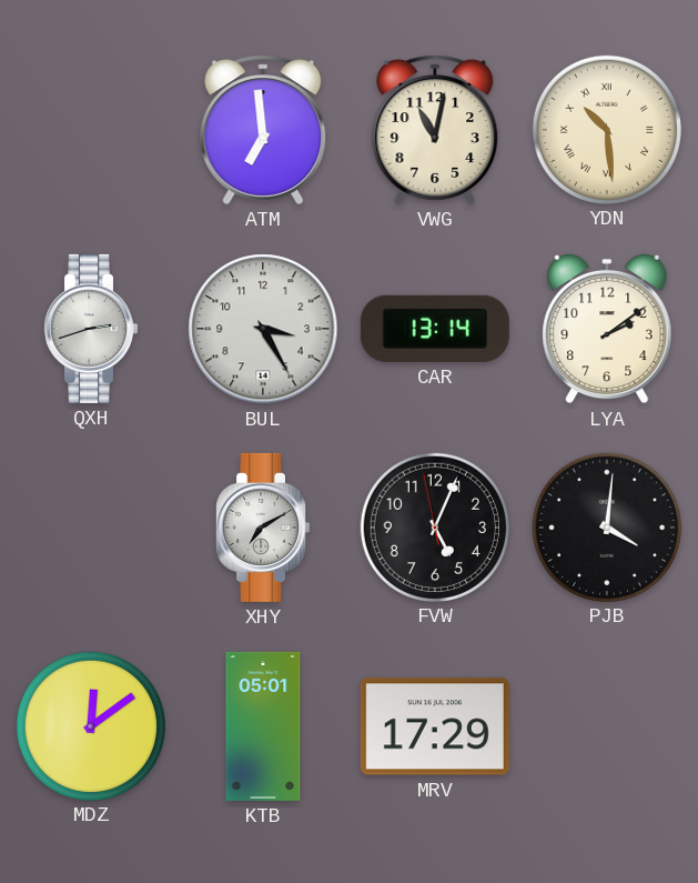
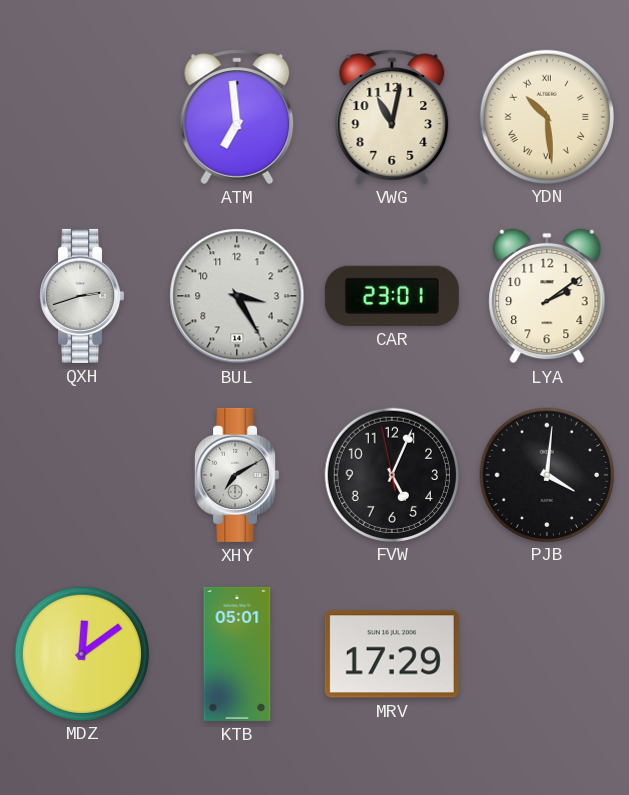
CAR: 13:14 -> 23:01 (392, 296)
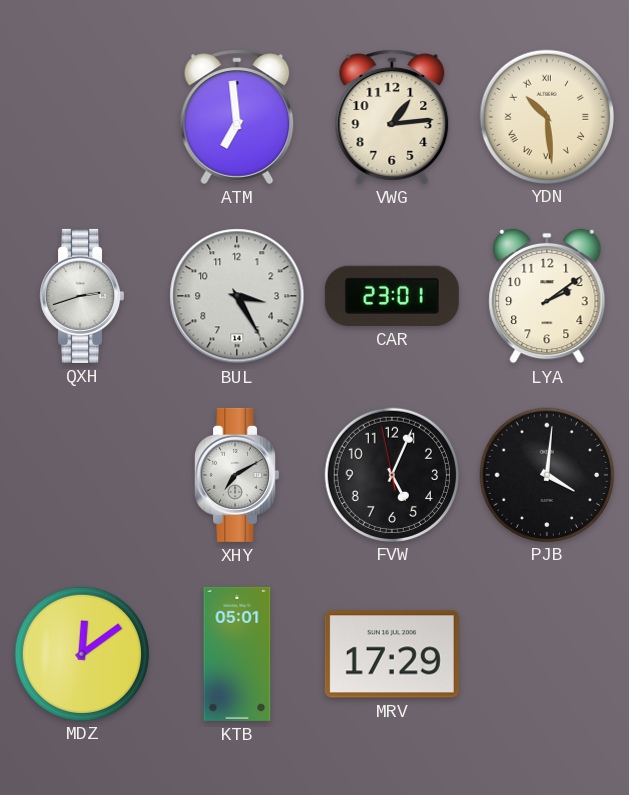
VWG: 11:02 -> 1:14 (392, 117)
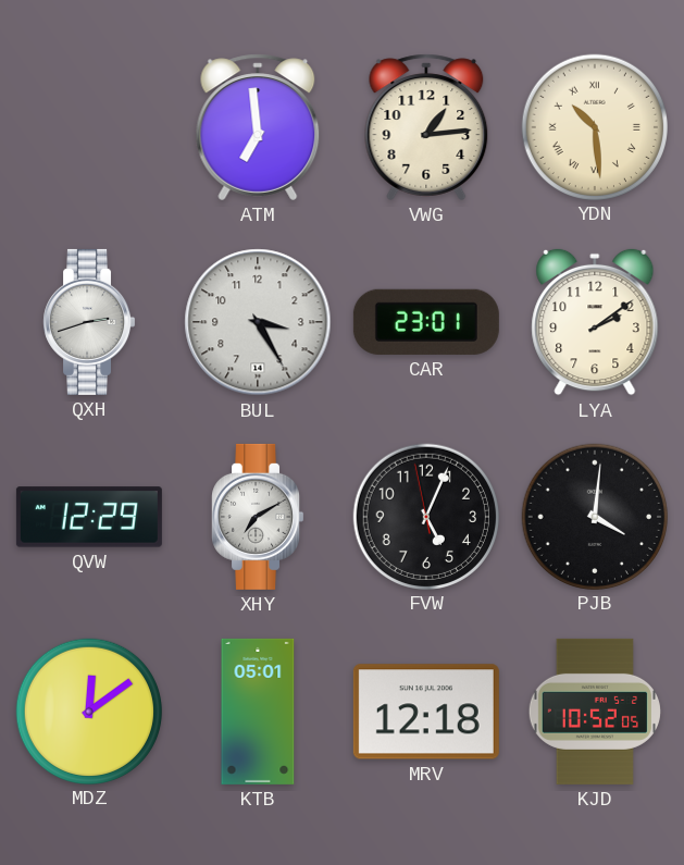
QVW: none -> 12:29 (89, 517)
MRV: 17:29 -> 12:18 (426, 712)
KJD: none -> 10:52 (595, 712)
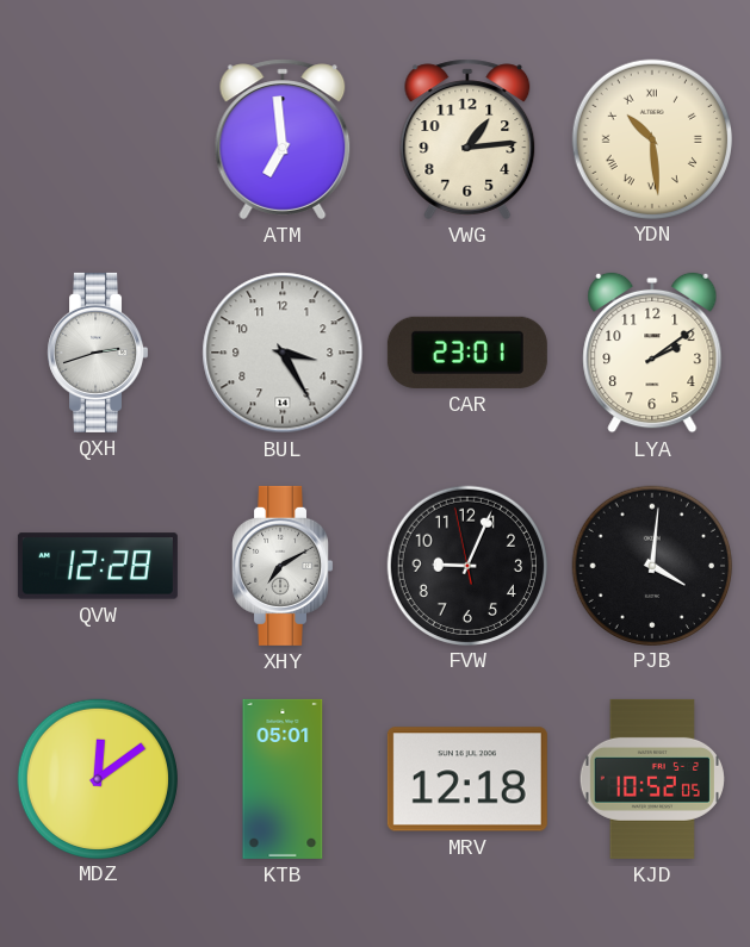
QVW: 12:29 -> 12:28 (98, 566)
FVW: 5:03 -> 9:03 (466, 565)
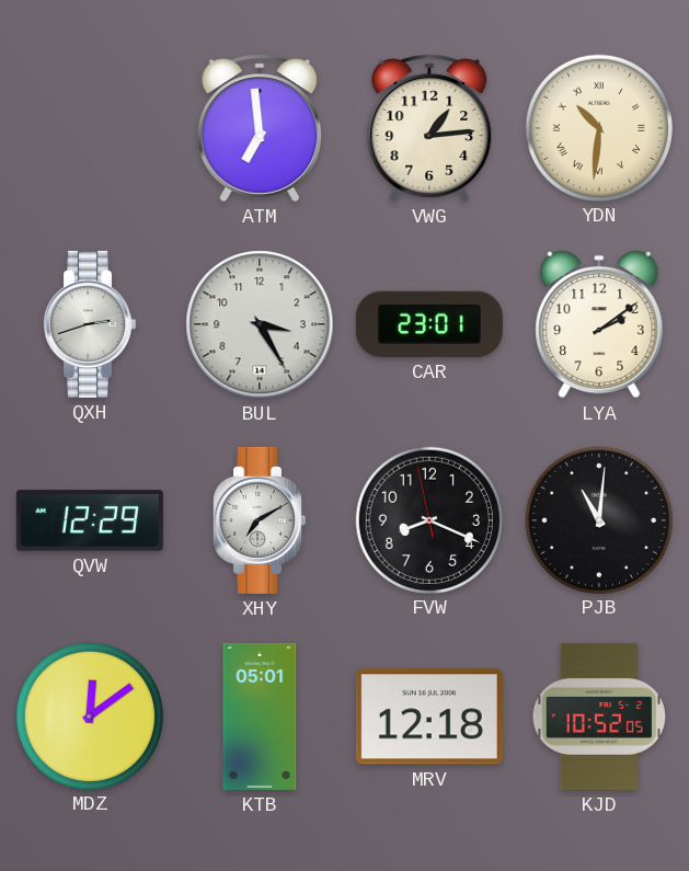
YDN: 10:29 -> 10:31 (598, 127)
QVW: 12:28 -> 12:29 (90, 520)
FVW: 9:03 -> 8:18 (428, 519)
PJB: 4:01 -> 11:01 (598, 519)
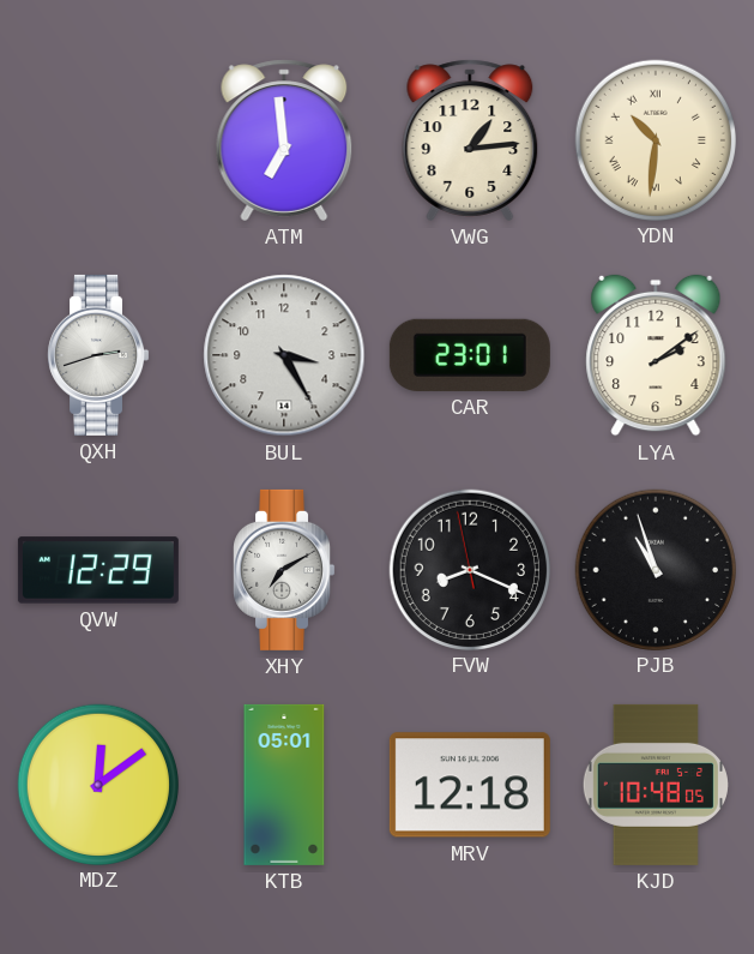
PJB: 11:01 -> 10:57 (655, 569)
KJD: 10:52 -> 10:48 (656, 785)
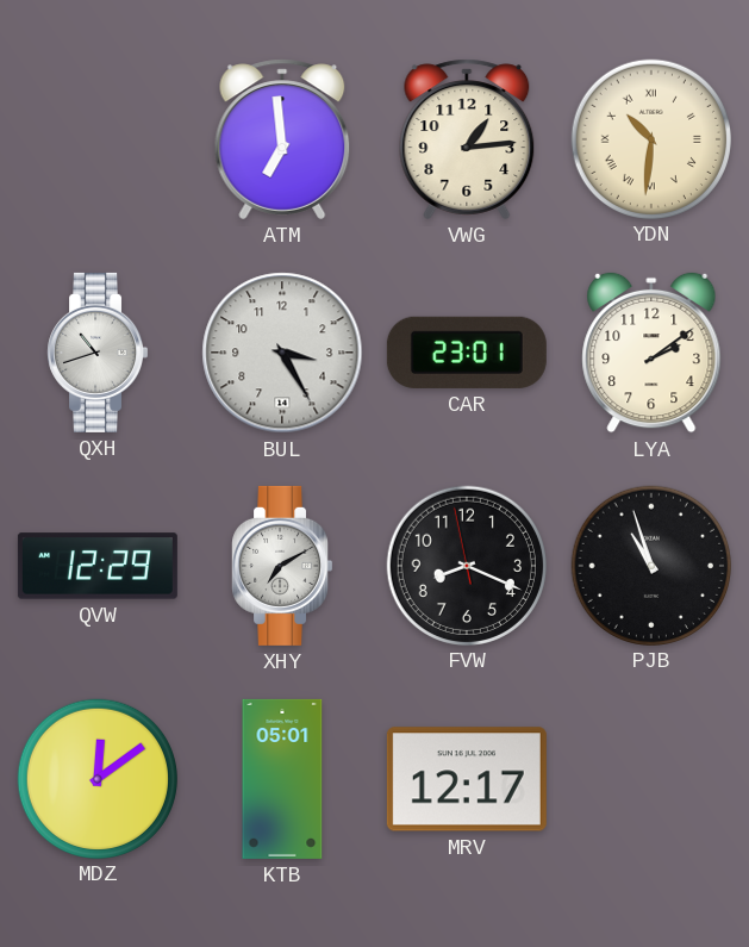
QXH: 2:42 -> 10:42 (98, 353)
MRV: 12:18 -> 12:17 (467, 779)
KJD: 10:48 -> none (656, 785)
